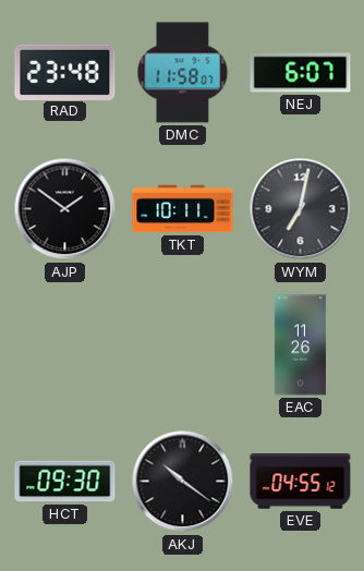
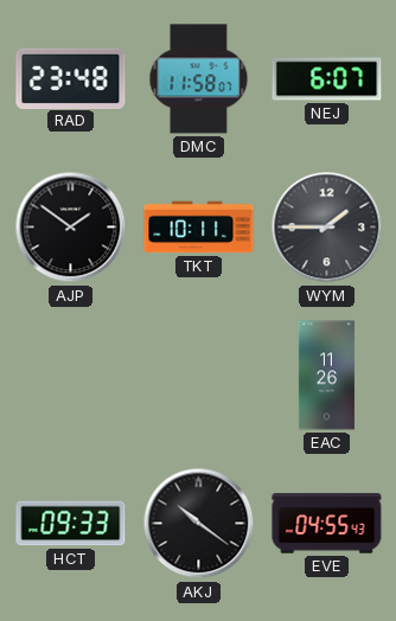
WYM: 7:02 -> 1:45 (327, 228)
HCT: 09:30 -> 09:33 (71, 524)
EVE: 04:55:12 -> 04:55:43 (327, 524)
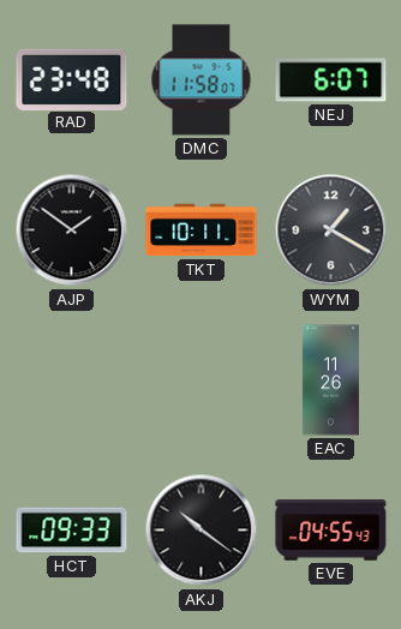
WYM: 1:45 -> 1:20 (331, 230)
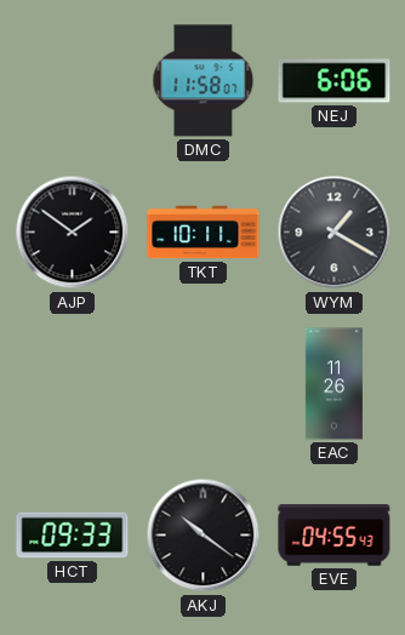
RAD: 23:48 -> none (72, 79)
NEJ: 6:07 -> 6:06 (335, 81)
